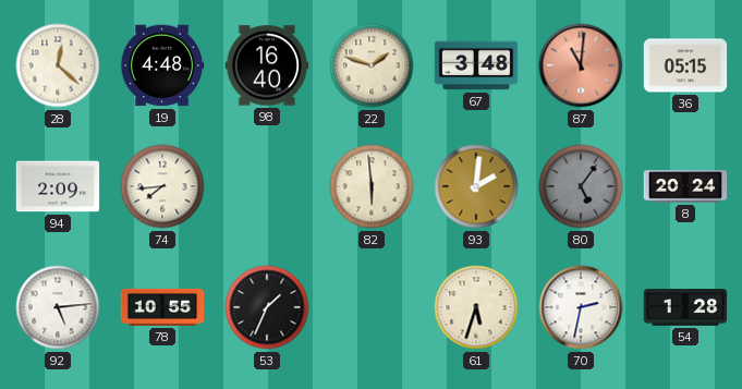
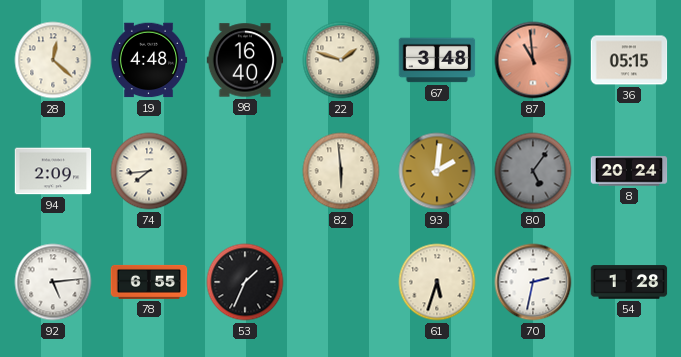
87: 11:01 -> 10:59 (533, 60)
78: 10:55 -> 6:55 (149, 282)
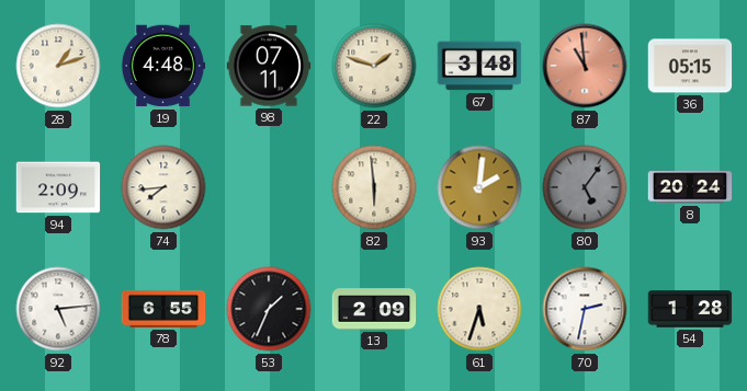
28: 12:22 -> 1:12 (58, 66)
98: 16:40 -> 07:11 (269, 66)
13: none -> 2:09 (374, 309)
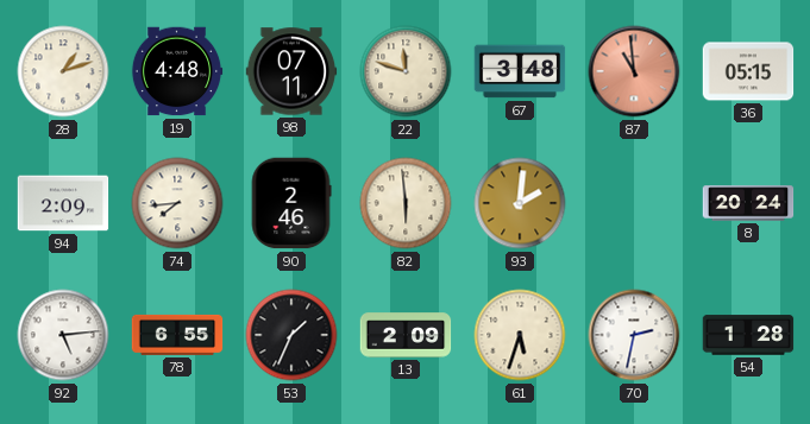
22: 1:48 -> 11:48 (406, 71)
90: none -> 2:46 (291, 203)
80: 5:06 -> none (585, 187)
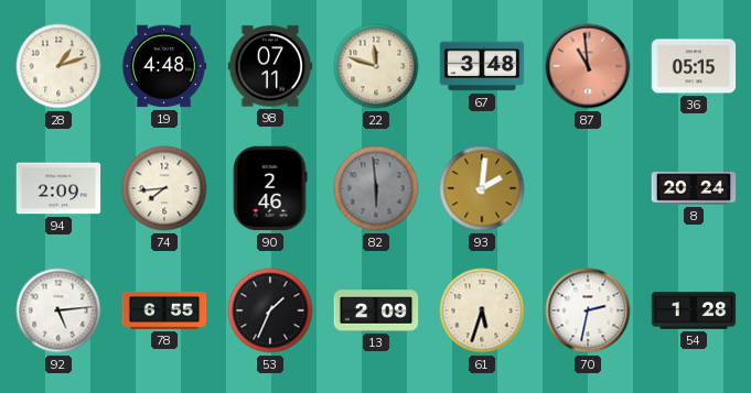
82 dial: cream -> grey (376, 188)
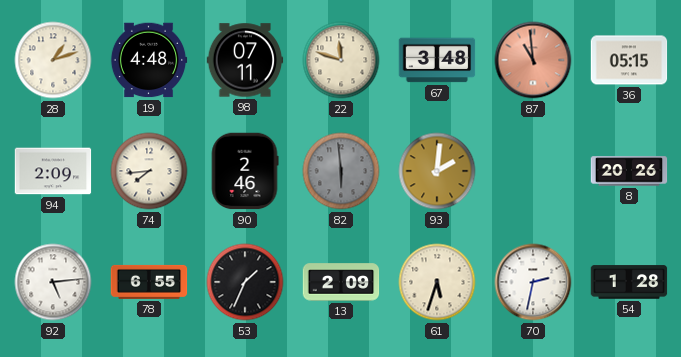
8: 20:24 -> 20:26 (629, 171)
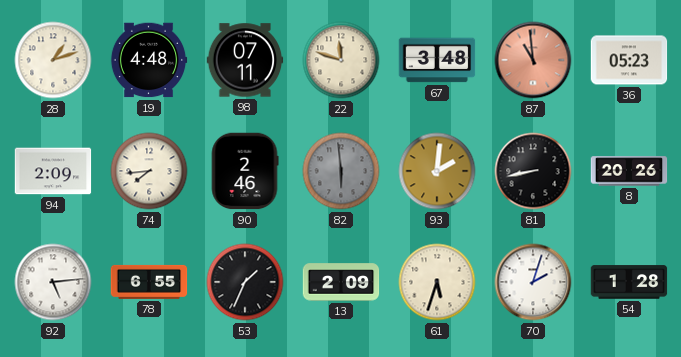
36: 05:15 -> 05:23 (629, 60)
81: none -> 8:43 (533, 171)
70: 2:32 -> 2:03 (533, 282)
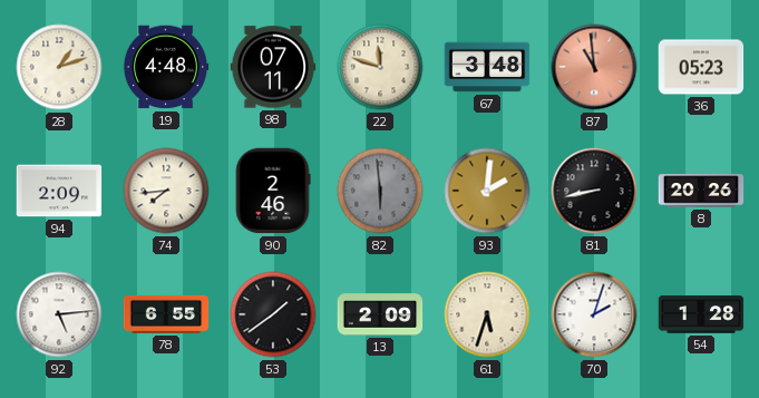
53: 1:34 -> 1:39 (273, 314)
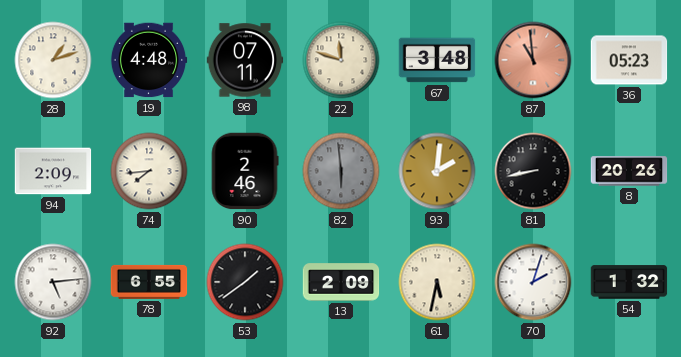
61: 5:33 -> 5:32 (437, 282)
54: 1:28 -> 1:32 (629, 282)
